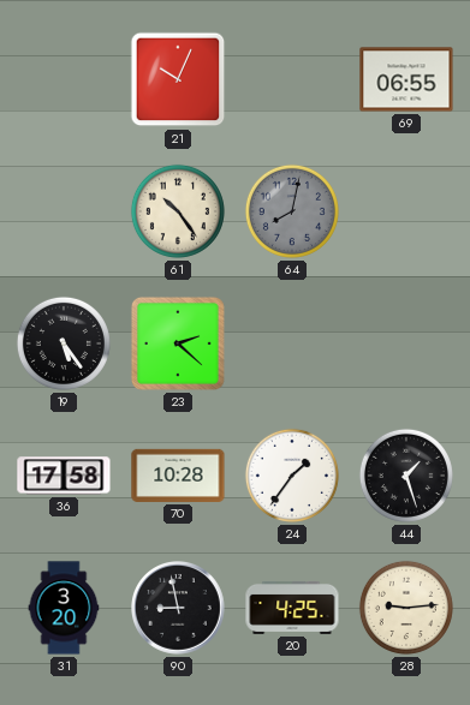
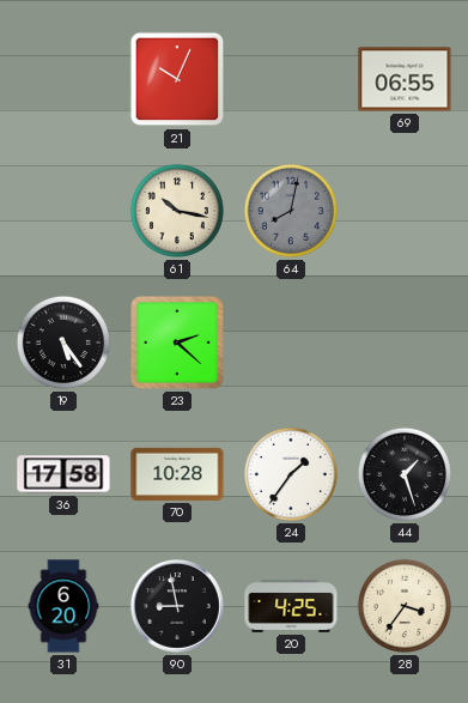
61: 10:24 -> 10:17 (177, 211)
31: 3:20 -> 6:20 (63, 606)
28: 9:14 -> 3:36 (405, 606)
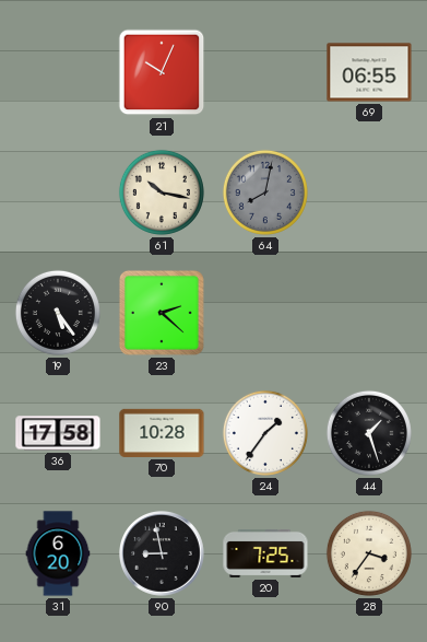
20: 4:25 -> 7:25 (265, 553)
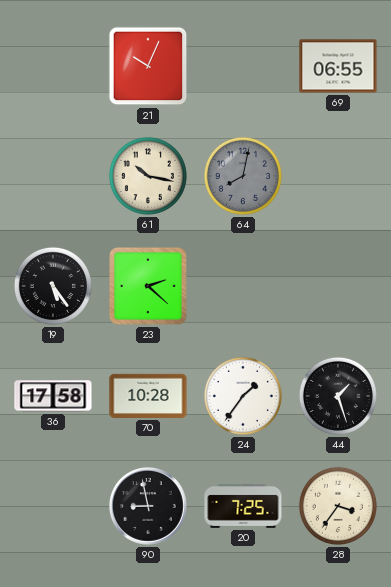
31: 6:20 -> none (58, 553)
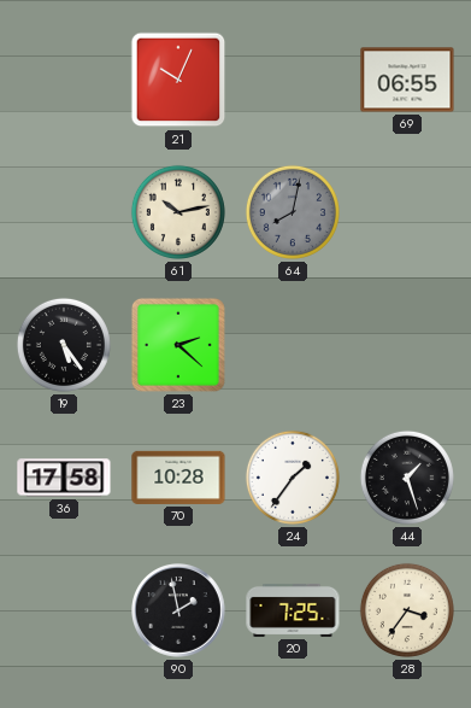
61: 10:17 -> 10:13 (178, 212)
90: 8:58 -> 1:58 (178, 610)
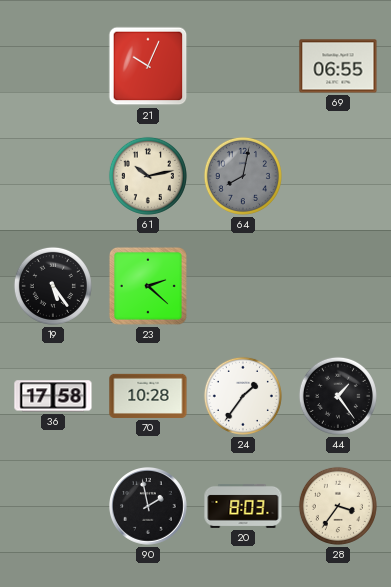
44: 1:27 -> 1:24 (338, 396)
20: 7:25 -> 8:03 (243, 506)
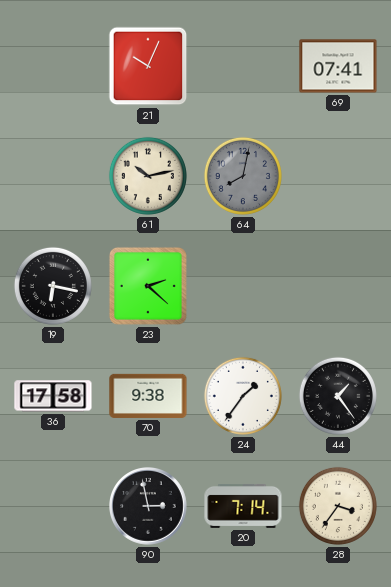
69: 06:55 -> 07:41 (338, 66)
19: 5:24 -> 6:17 (53, 286)
70: 10:28 -> 9:38 (148, 396)
90: 1:58 -> 2:58 (148, 506)
20: 8:03 -> 7:14 (243, 506)
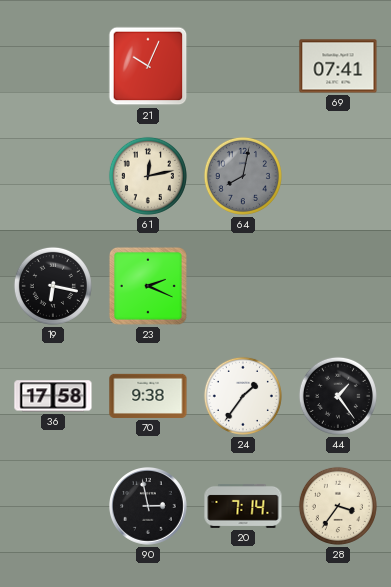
61: 10:13 -> 12:13 (148, 176)
23: 2:22 -> 2:19 (148, 286)
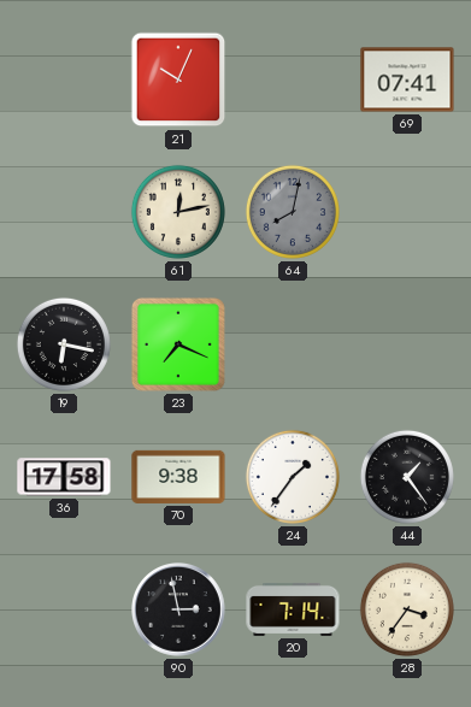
23: 2:19 -> 7:19 (178, 344)
